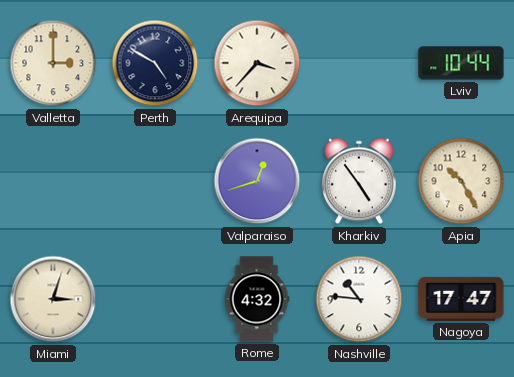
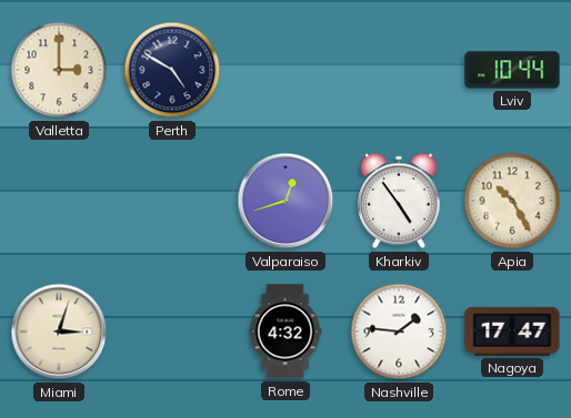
Arequipa: 3:37 -> none (257, 63)
Nashville: 10:46 -> 1:46 (399, 332)
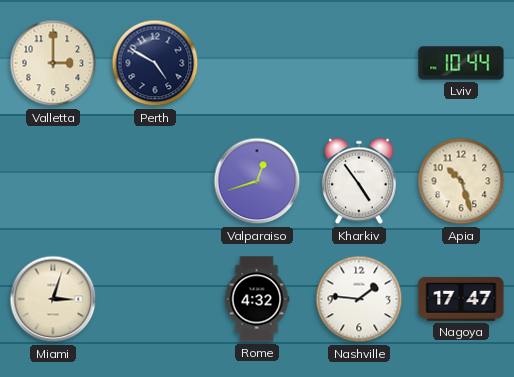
Apia: 10:25 -> 10:27 (461, 181)
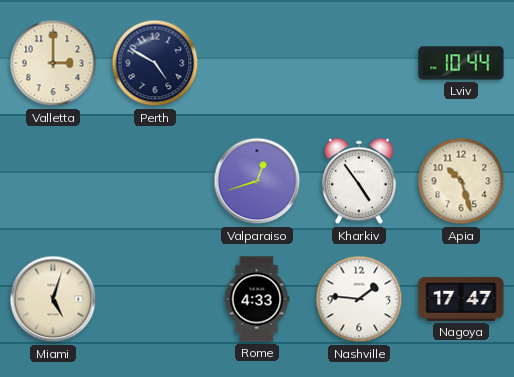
Miami: 3:03 -> 5:03 (53, 299)
Rome: 4:32 -> 4:33 (257, 299)
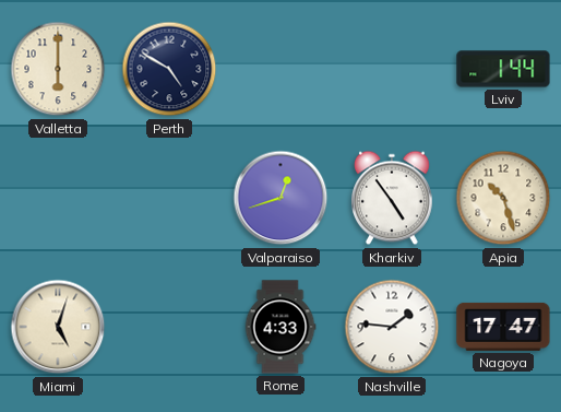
Valletta: 3:00 -> 6:00 (58, 69)
Lviv: 10:44 -> 1:44 (503, 69)
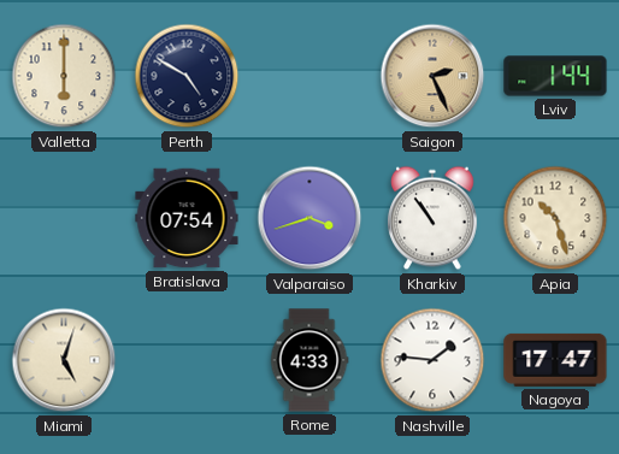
Saigon: none -> 2:26 (432, 76)
Bratislava: none -> 07:54 (187, 218)
Valparaiso: 12:42 -> 3:42 (309, 218)
Kharkiv: 4:54 -> 10:54 (434, 218)
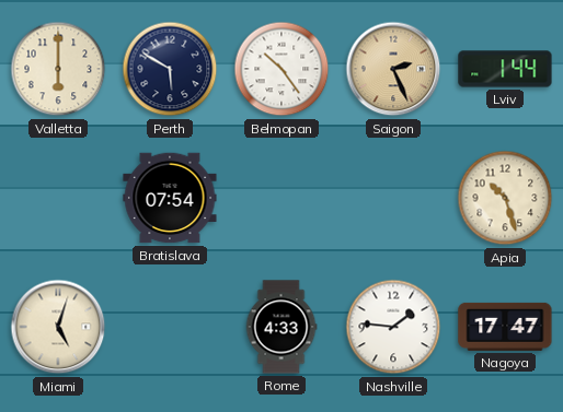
Perth: 4:50 -> 5:50 (170, 69)
Belmopan: none -> 10:24 (281, 69)
Valparaiso: 3:42 -> none (309, 218)
Kharkiv: 10:54 -> none (434, 218)
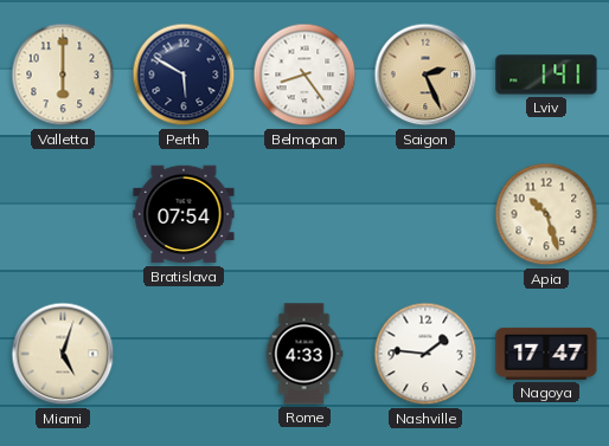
Belmopan: 10:24 -> 8:24 (304, 75)
Lviv: 1:44 -> 1:41 (546, 75)
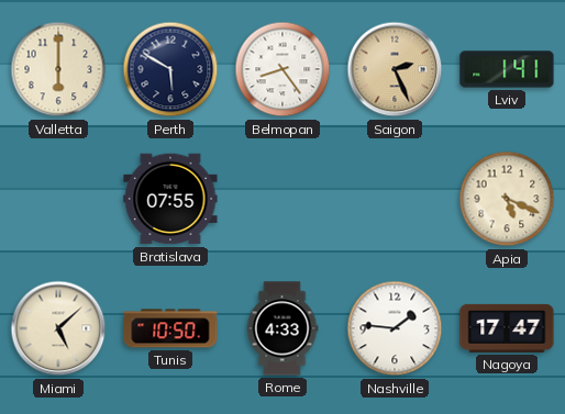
Bratislava: 07:54 -> 07:55 (170, 199)
Apia: 10:27 -> 5:19 (507, 199)
Miami: 5:03 -> 5:08 (58, 328)
Tunis: none -> 10:50 (170, 328)
